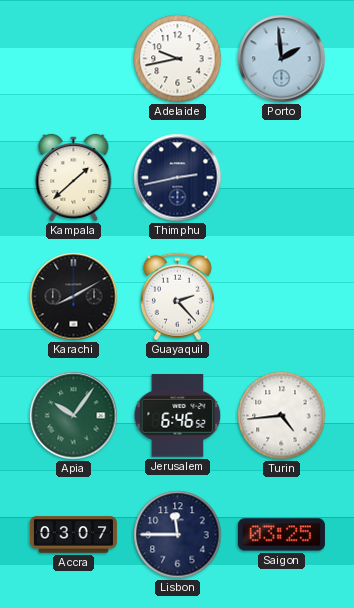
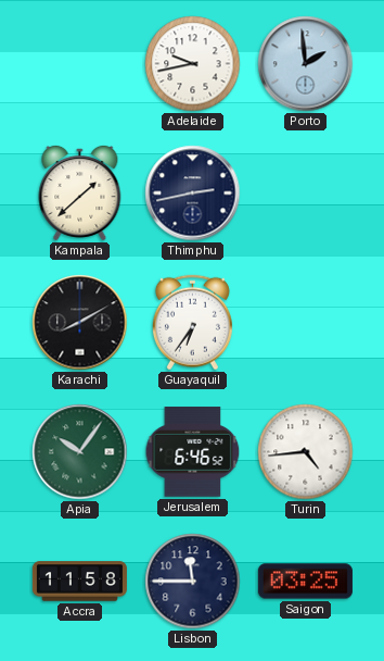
Guayaquil: 2:23 -> 6:36 (192, 323)
Accra: 03:07 -> 11:58 (79, 582)
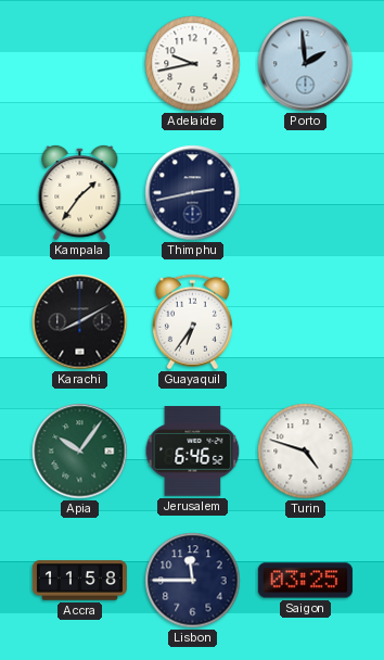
Kampala: 1:38 -> 1:36 (80, 192)
Turin: 4:44 -> 4:48 (306, 452)
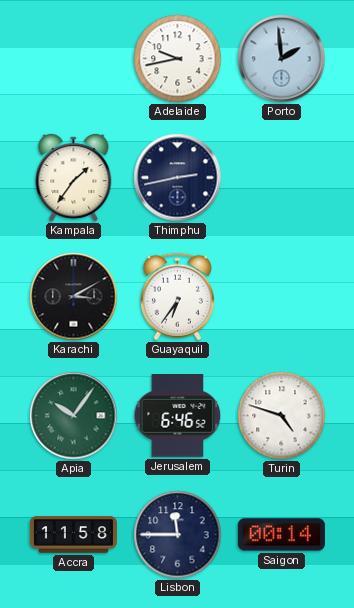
Karachi: 8:10 -> 3:10 (74, 297)
Saigon: 03:25 -> 00:14 (281, 535)
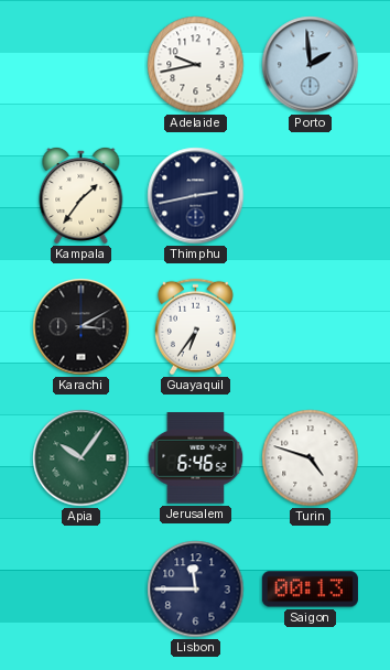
Accra: 11:58 -> none (73, 535)
Saigon: 00:14 -> 00:13 (310, 590)
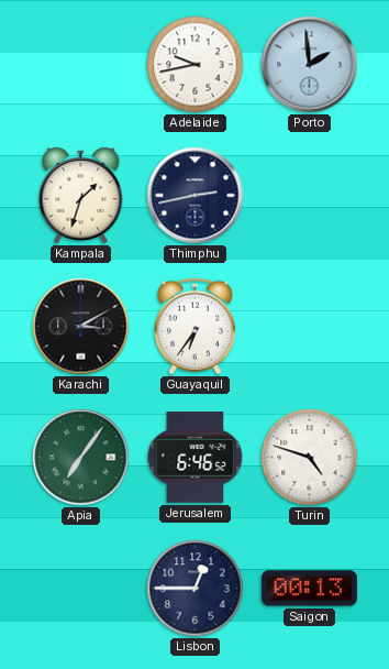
Kampala: 1:36 -> 1:33 (81, 195)
Apia: 10:06 -> 7:06 (81, 458)
Lisbon: 11:45 -> 12:45 (196, 589)
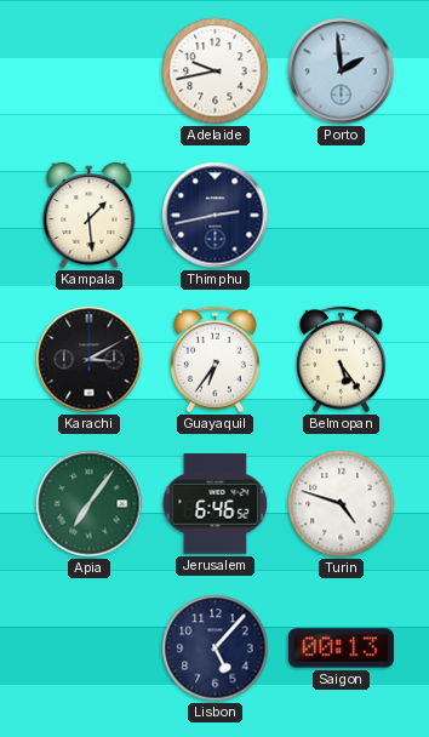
Kampala: 1:33 -> 1:29 (90, 215)
Belmopan: none -> 5:24 (341, 360)
Lisbon: 12:45 -> 5:07 (216, 649)
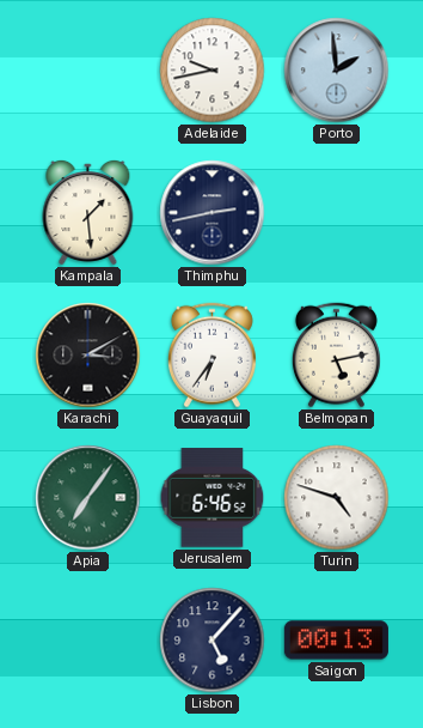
Belmopan: 5:24 -> 5:13 (336, 356)
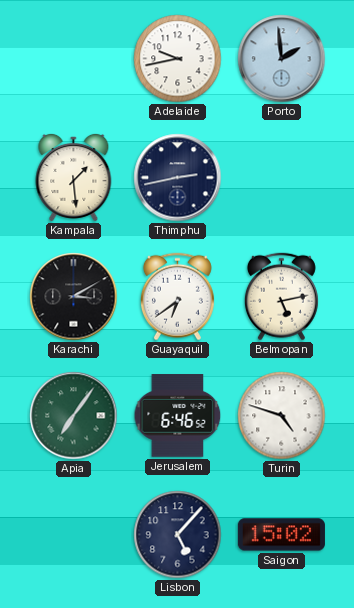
Guayaquil: 6:36 -> 6:39 (177, 297)
Saigon: 00:13 -> 15:02 (281, 535)
